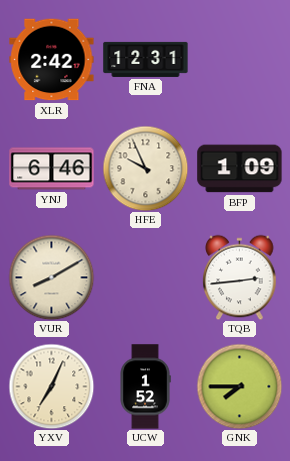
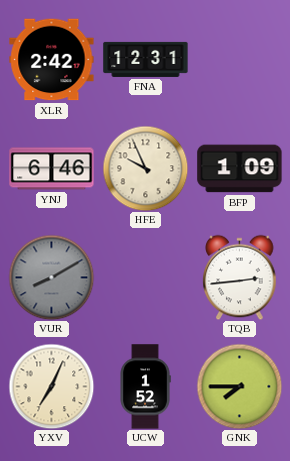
VUR dial: cream -> grey (51, 277)
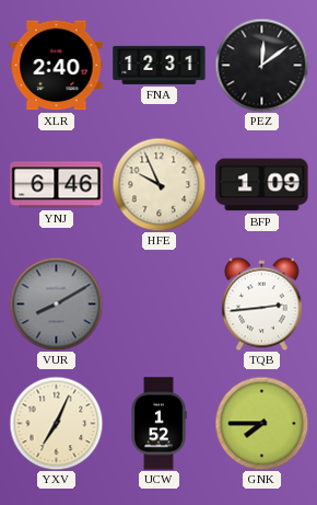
XLR: 2:42 -> 2:40 (57, 66)
PEZ: none -> 12:09 (261, 65)
